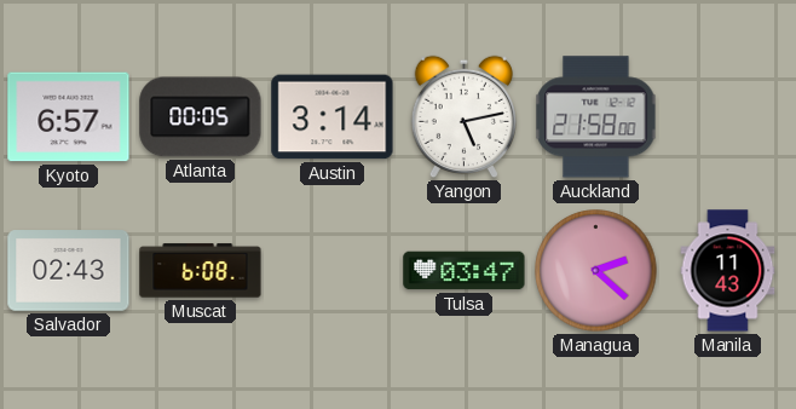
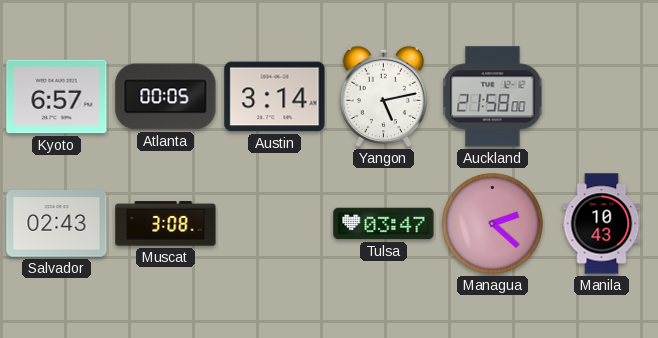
Muscat: 6:08 -> 3:08 (166, 224)
Manila: 11:43 -> 10:43 (602, 224)
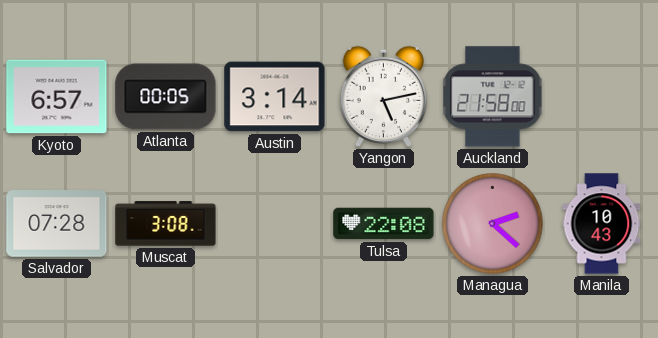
Salvador: 02:43 -> 07:28 (57, 224)
Tulsa: 03:47 -> 22:08 (384, 224)
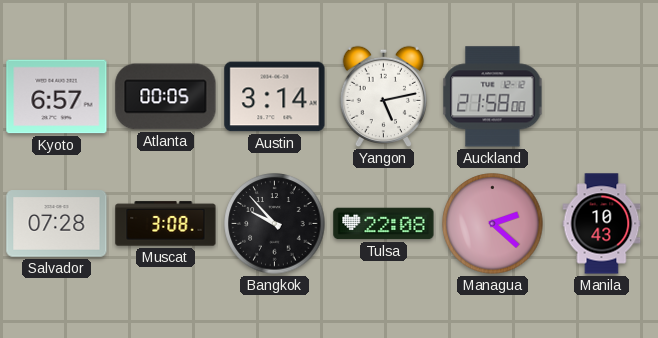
Bangkok: none -> 9:53 (275, 224)
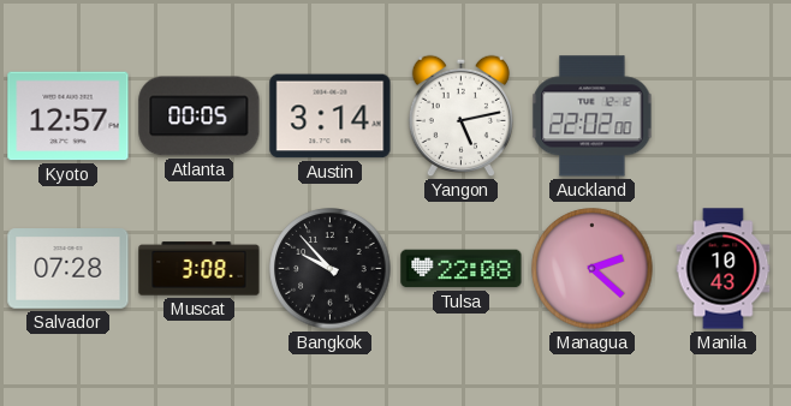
Kyoto: 6:57 -> 12:57 (69, 117)
Auckland: 21:58 -> 22:02 (593, 117)
